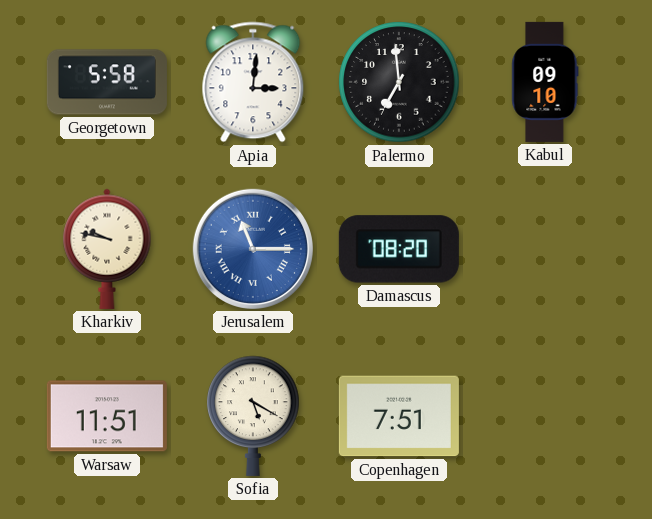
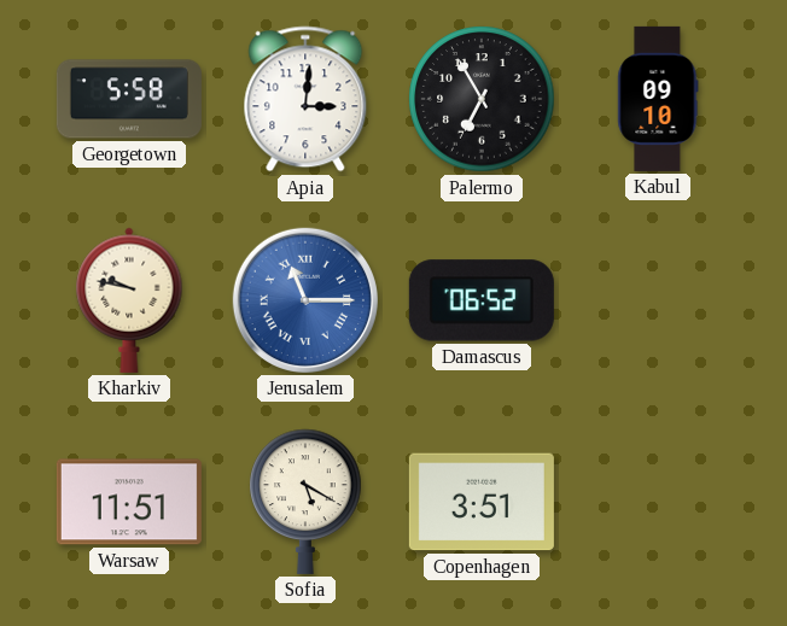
Palermo: 6:59 -> 6:55 (482, 99)
Damascus: 08:20 -> 06:52 (482, 300)
Copenhagen: 7:51 -> 3:51 (482, 502)
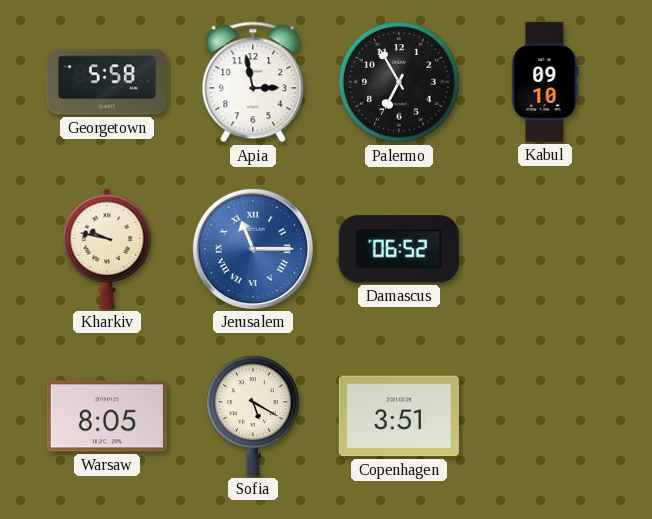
Apia: 3:01 -> 2:58 (253, 82)
Warsaw: 11:51 -> 8:05 (107, 416)
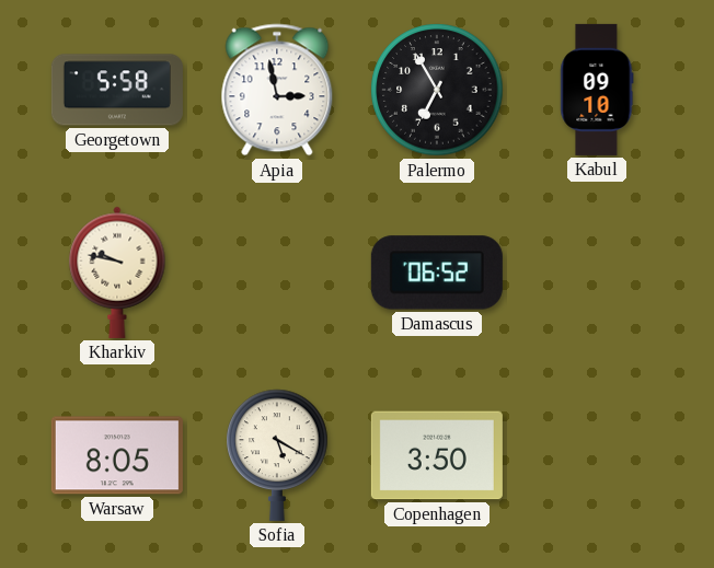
Jerusalem: 11:15 -> none (253, 249)
Copenhagen: 3:51 -> 3:50 (437, 455)
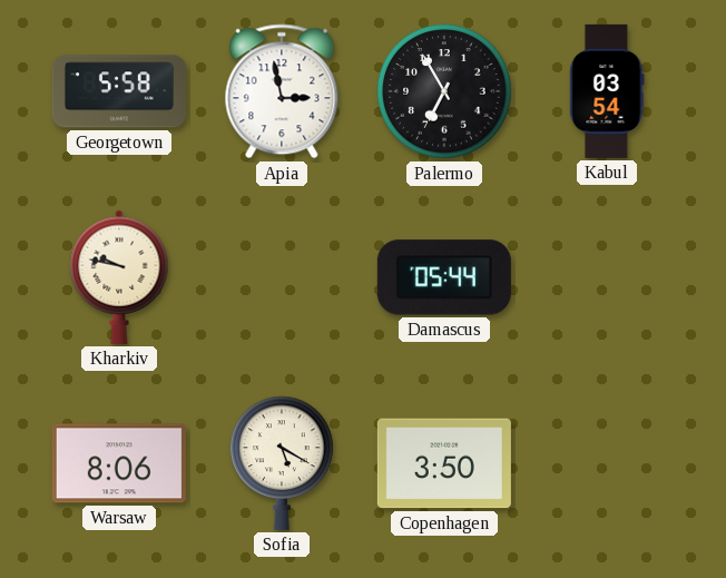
Kabul: 09:10 -> 03:54 (607, 91)
Damascus: 06:52 -> 05:44 (444, 277)
Warsaw: 8:05 -> 8:06 (119, 463)
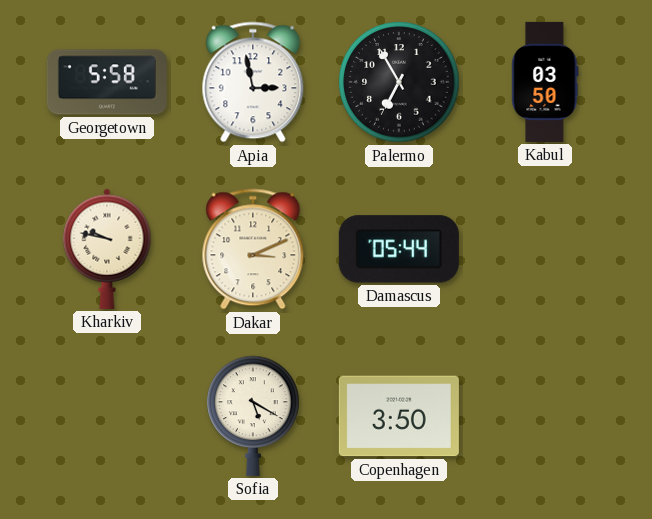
Kabul: 03:54 -> 03:50 (545, 82)
Dakar: none -> 3:11 (253, 249)
Warsaw: 8:06 -> none (119, 463)
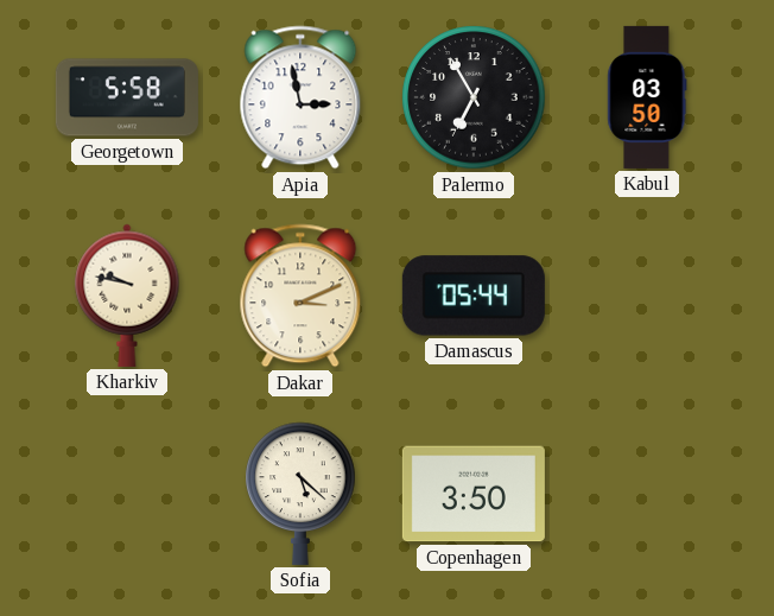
Sofia: 5:20 -> 5:22 (300, 494)
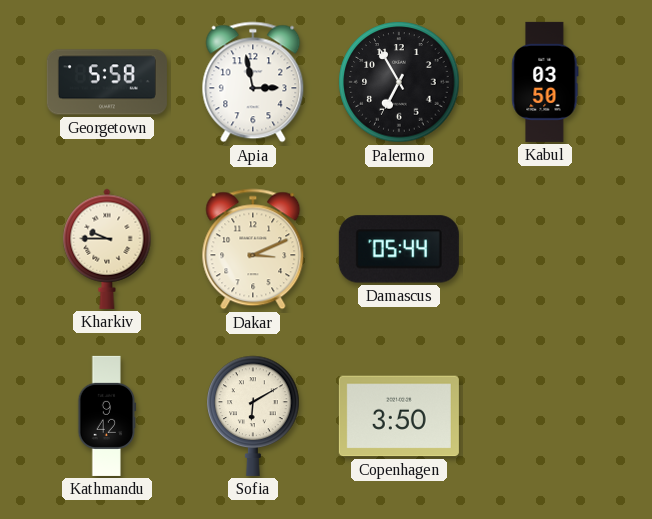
Kharkiv: 9:47 -> 9:45 (107, 249)
Kathmandu: none -> 9:42 (107, 416)
Sofia: 5:22 -> 6:10 (253, 416)
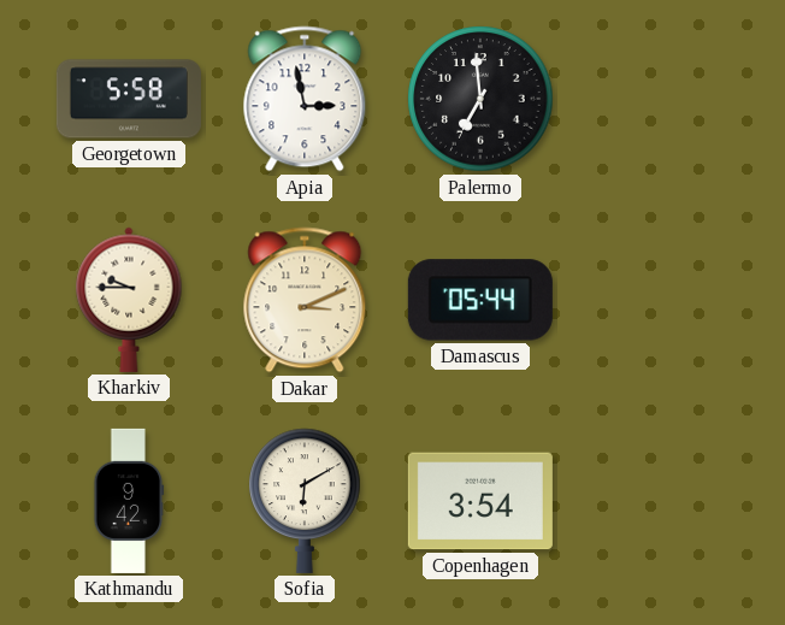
Palermo: 6:55 -> 6:59 (480, 99)
Kabul: 03:50 -> none (545, 82)
Copenhagen: 3:50 -> 3:54 (480, 501)
